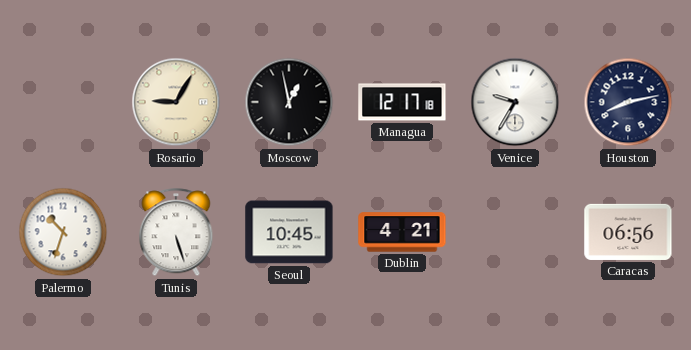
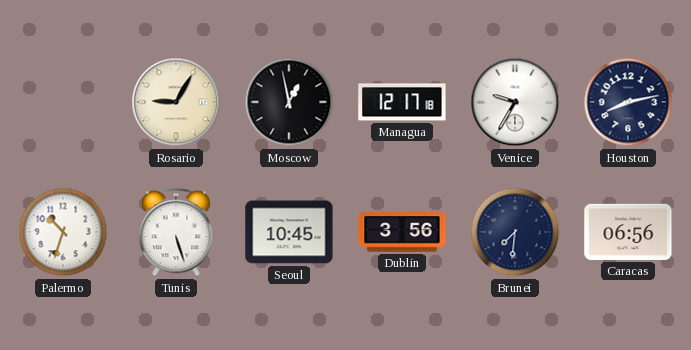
Dublin: 4:21 -> 3:56 (402, 232)
Brunei: none -> 7:31 (515, 232)
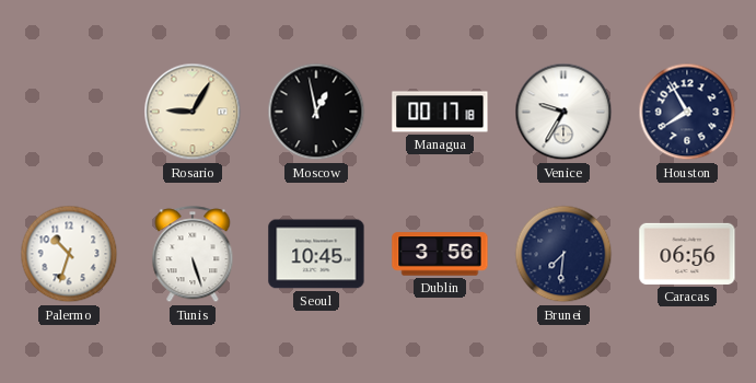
Managua: 12:17 -> 00:17 (440, 112)
Houston: 8:13 -> 7:55 (687, 112)
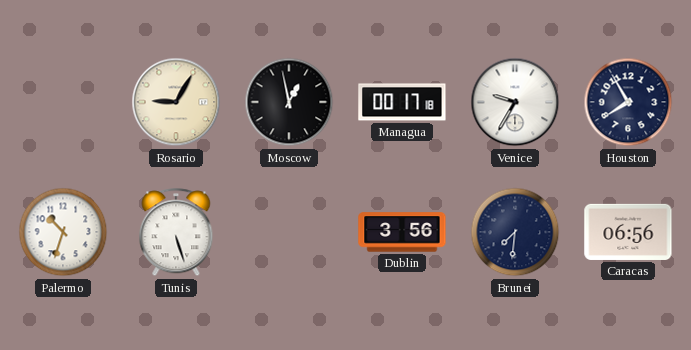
Seoul: 10:45 -> none (316, 254)
